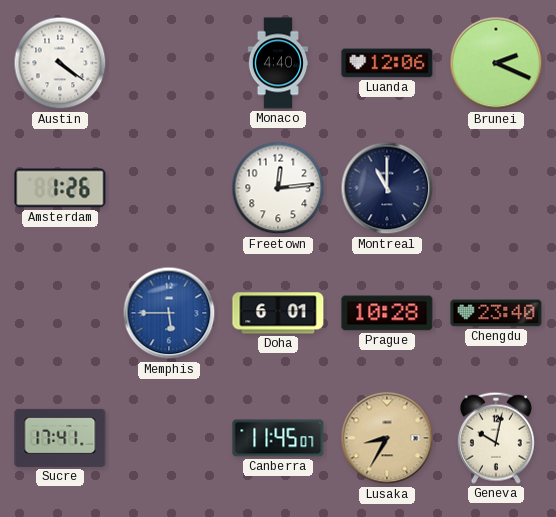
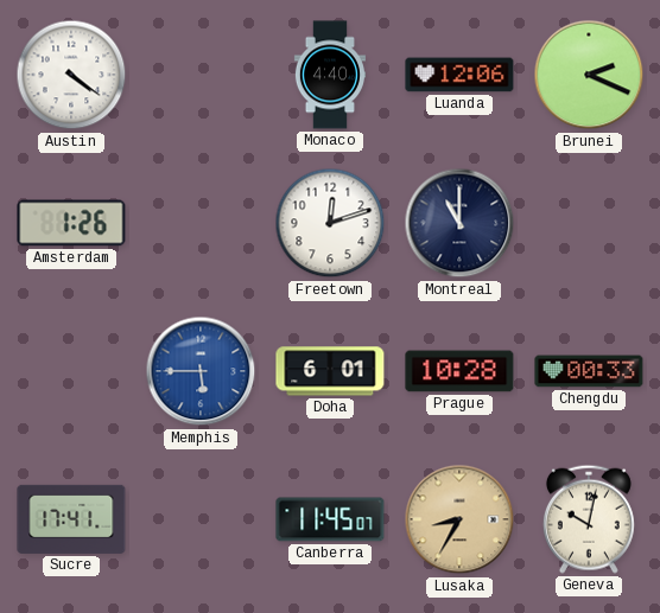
Freetown: 12:14 -> 12:12 (330, 223)
Chengdu: 23:40 -> 00:33 (589, 371)
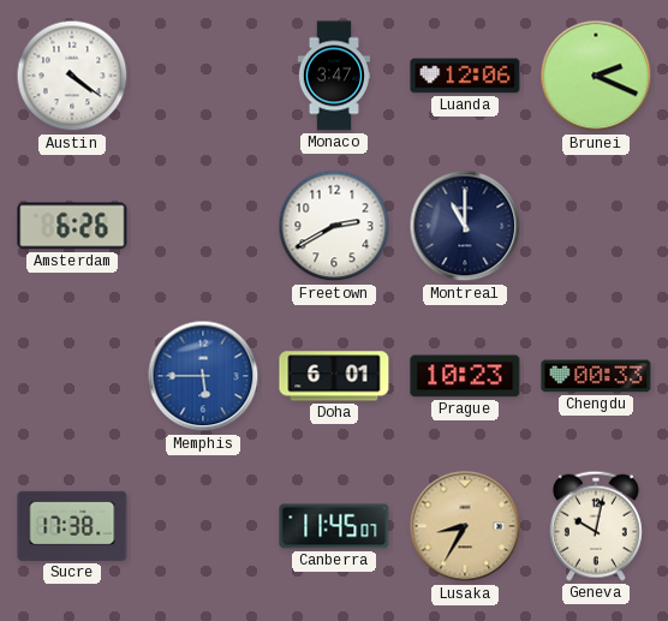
Monaco: 4:40 -> 3:47 (333, 76)
Amsterdam: 1:26 -> 6:26 (72, 226)
Freetown: 12:12 -> 2:40 (334, 226)
Prague: 10:28 -> 10:23 (465, 376)
Sucre: 17:41 -> 17:38 (72, 526)
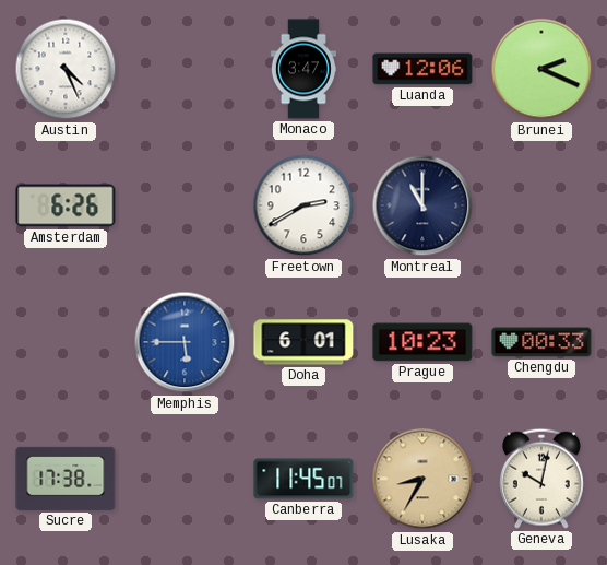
Austin: 4:21 -> 4:26 (66, 69)
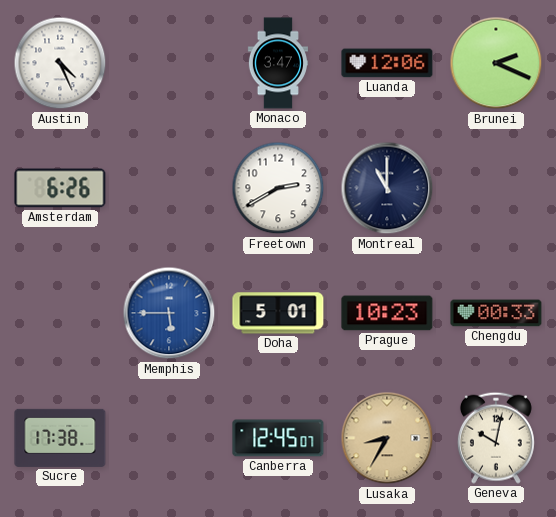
Doha: 6:01 -> 5:01 (278, 313)
Canberra: 11:45 -> 12:45 (278, 438)
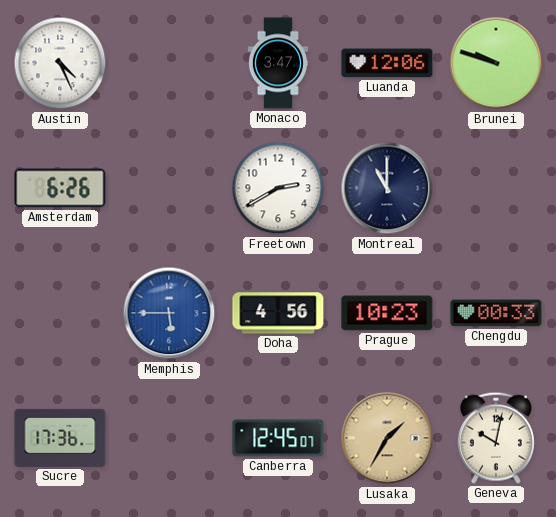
Brunei: 2:19 -> 9:48 (496, 63)
Doha: 5:01 -> 4:56 (278, 313)
Sucre: 17:38 -> 17:36 (60, 438)
Lusaka: 8:35 -> 1:35 (387, 438)
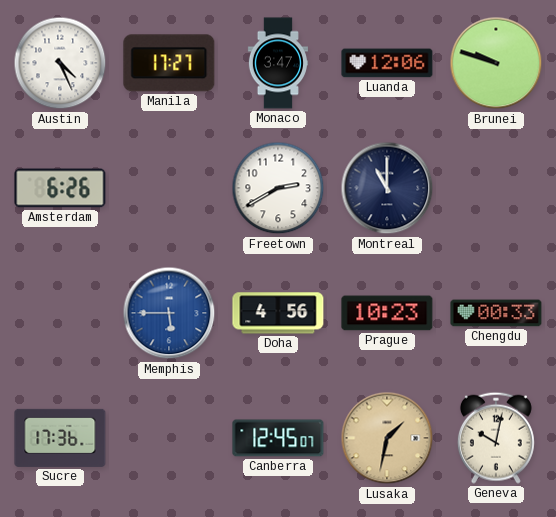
Manila: none -> 17:27 (169, 63)
Lusaka: 1:35 -> 1:32 (387, 438)
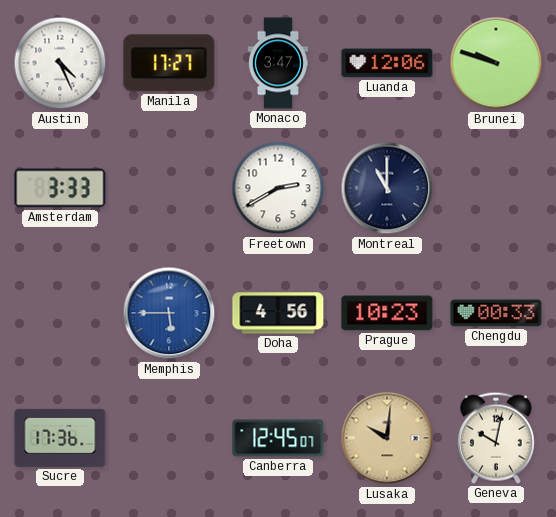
Amsterdam: 6:26 -> 3:33 (60, 188)
Lusaka: 1:32 -> 10:01 (387, 438)
